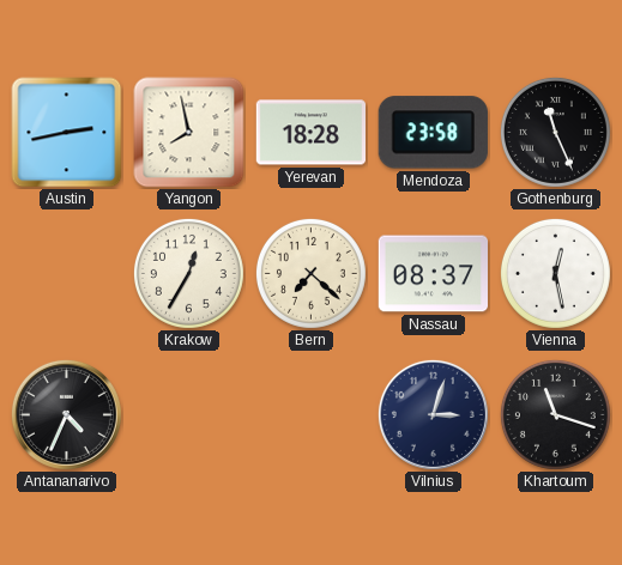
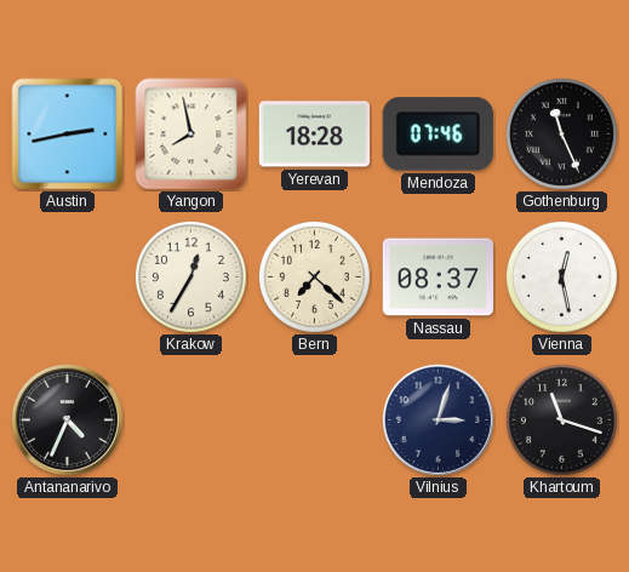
Mendoza: 23:58 -> 07:46 (438, 135)
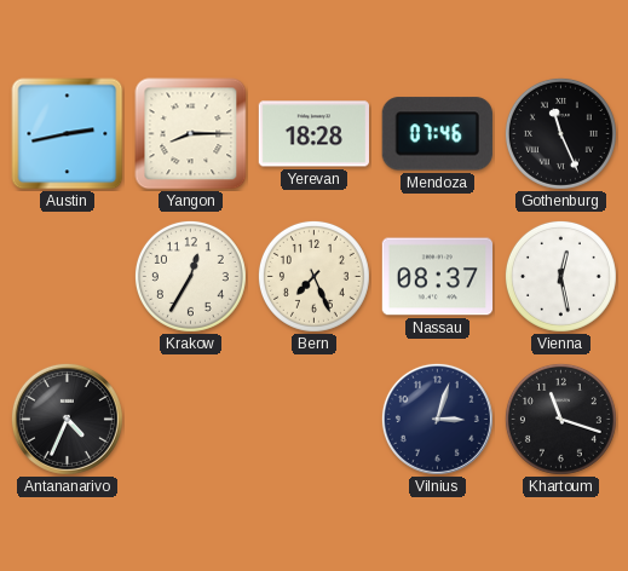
Yangon: 7:58 -> 8:15 (191, 134)
Bern: 7:22 -> 7:26 (313, 276)
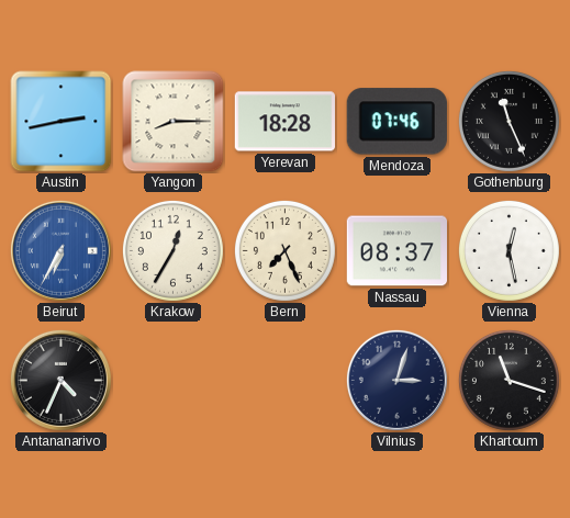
Beirut: none -> 6:35 (60, 250)
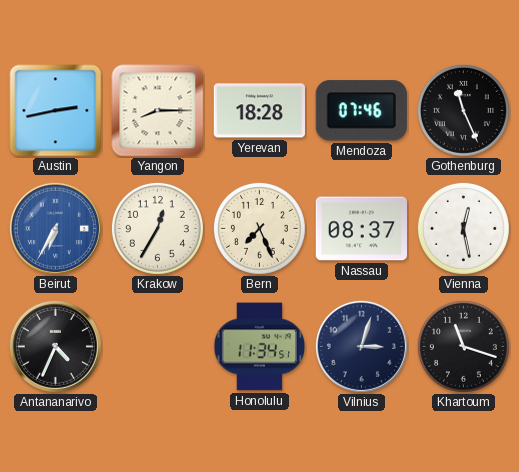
Honolulu: none -> 11:34 (260, 347)
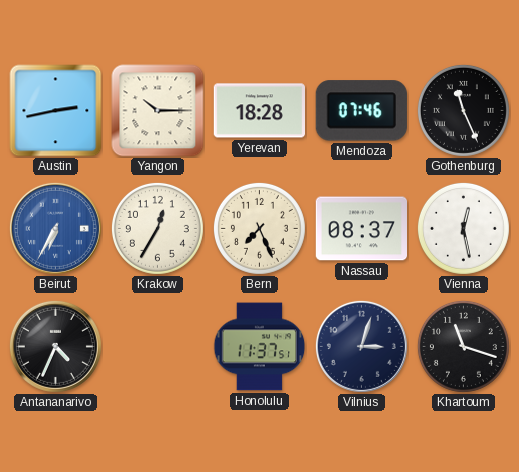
Yangon: 8:15 -> 10:15 (158, 111)
Honolulu: 11:34 -> 11:37 (260, 347)
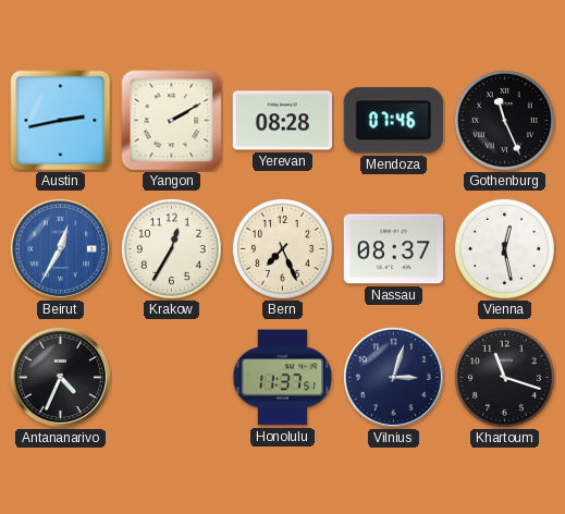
Yangon: 10:15 -> 2:10 (172, 121)
Yerevan: 18:28 -> 08:28 (282, 121)
Beirut: 6:35 -> 12:35 (60, 248)
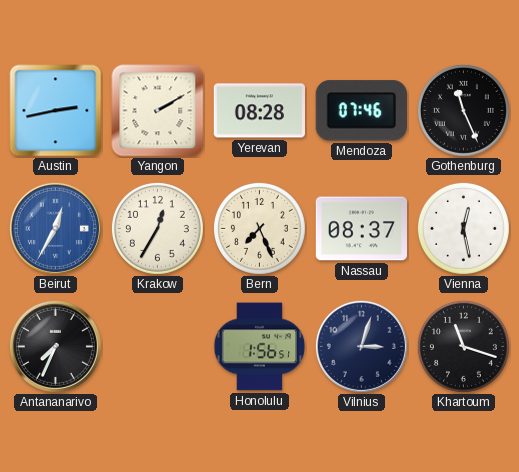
Antananarivo: 4:34 -> 7:34 (55, 346)
Honolulu: 11:37 -> 1:56 (260, 347)
